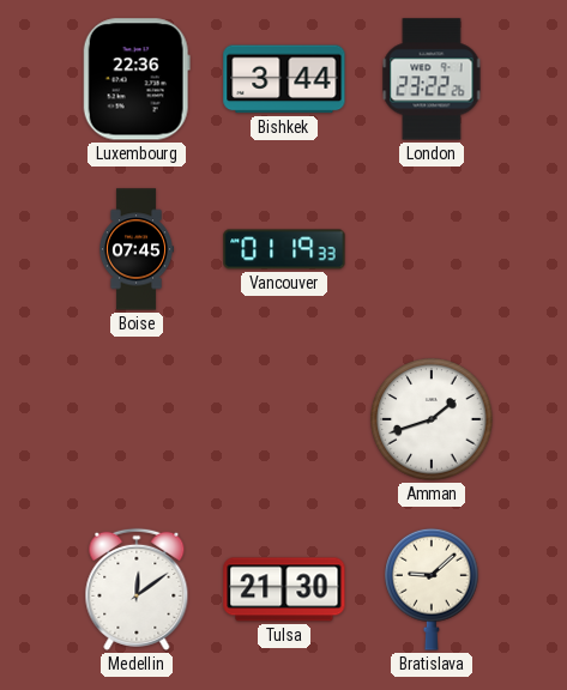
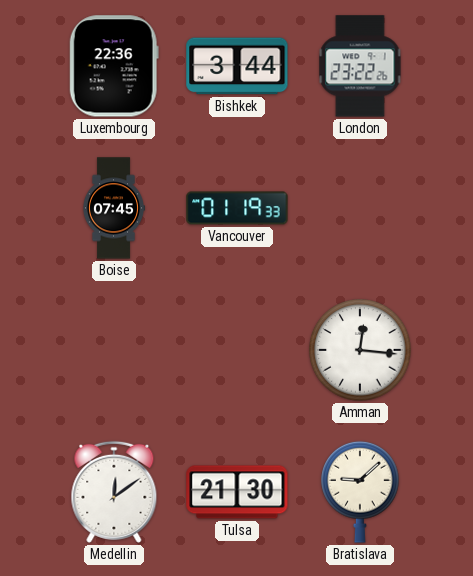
Amman: 1:42 -> 12:16 (360, 350)
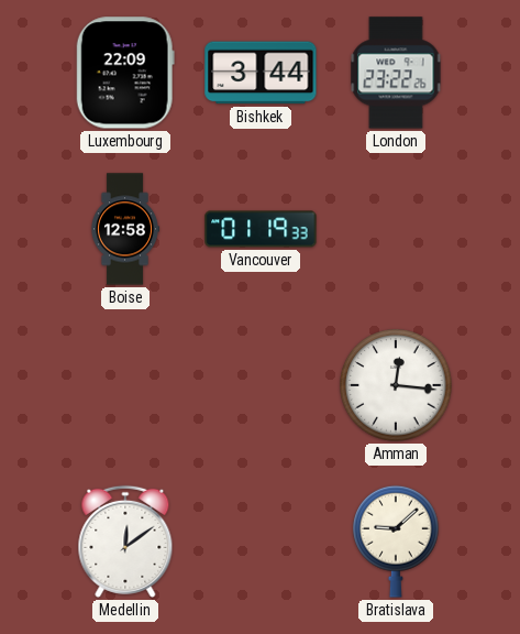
Luxembourg: 22:36 -> 22:09 (125, 73)
Boise: 07:45 -> 12:58 (124, 229)
Tulsa: 21:30 -> none (237, 492)
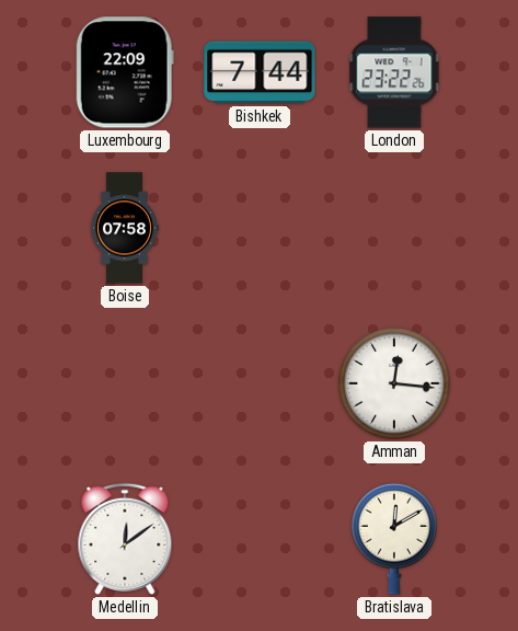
Bishkek: 3:44 -> 7:44 (260, 72)
Boise: 12:58 -> 07:58 (124, 228)
Vancouver: 01:19 -> none (261, 229)
Bratislava: 9:08 -> 12:10 (394, 539)
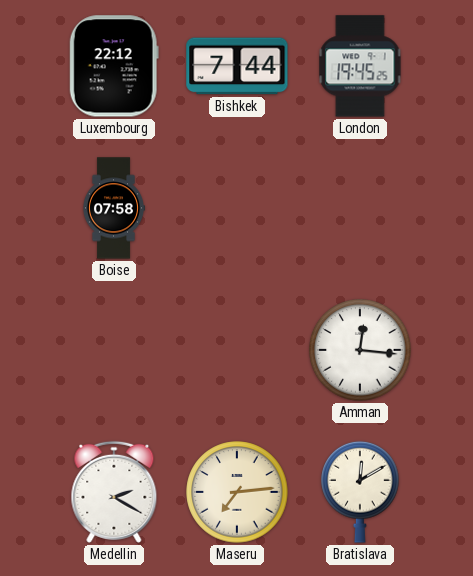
Luxembourg: 22:09 -> 22:12 (114, 66)
London: 23:22 -> 19:45 (360, 66)
Medellin: 12:09 -> 2:20 (114, 492)
Maseru: none -> 7:14 (237, 492)
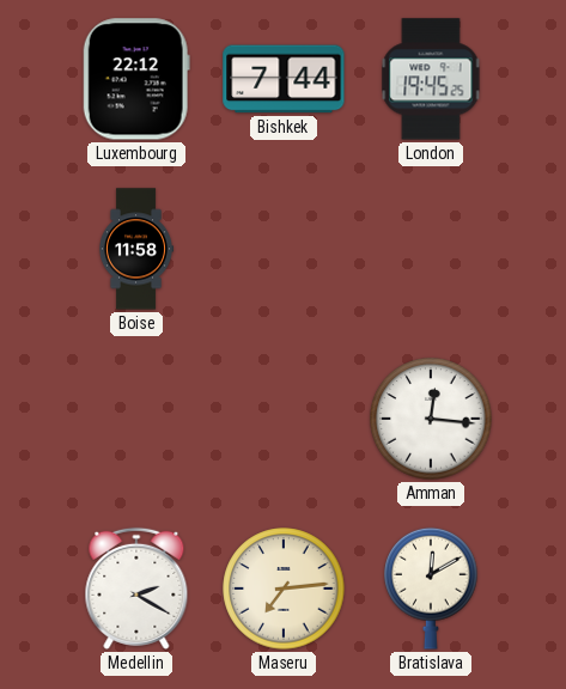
Boise: 07:58 -> 11:58 (135, 249)
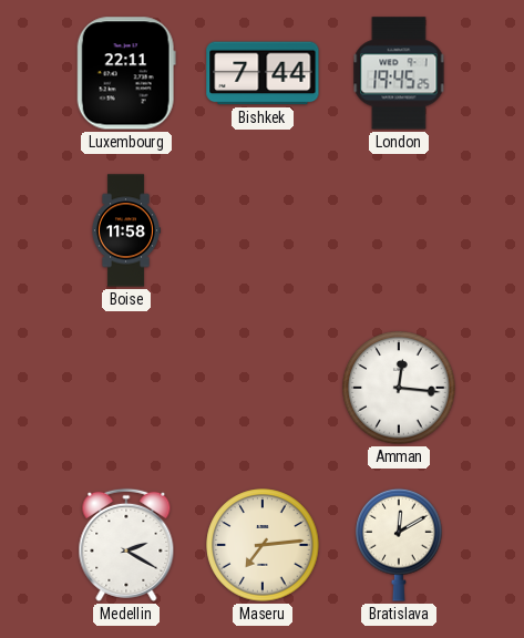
Luxembourg: 22:12 -> 22:11 (126, 73)
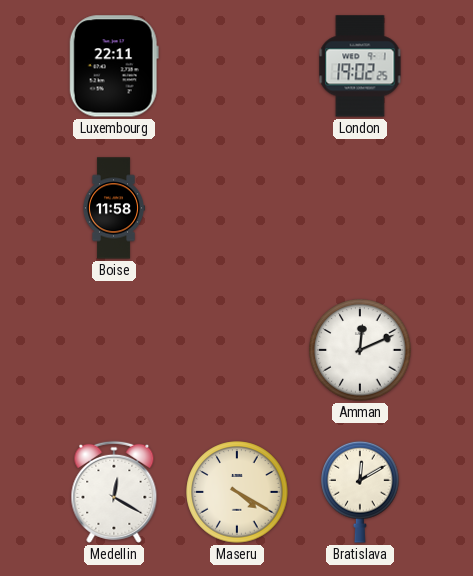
Bishkek: 7:44 -> none (263, 73)
London: 19:45 -> 19:02 (360, 66)
Amman: 12:16 -> 12:11 (360, 350)
Medellin: 2:20 -> 12:20 (114, 492)
Maseru: 7:14 -> 4:20 (237, 492)
